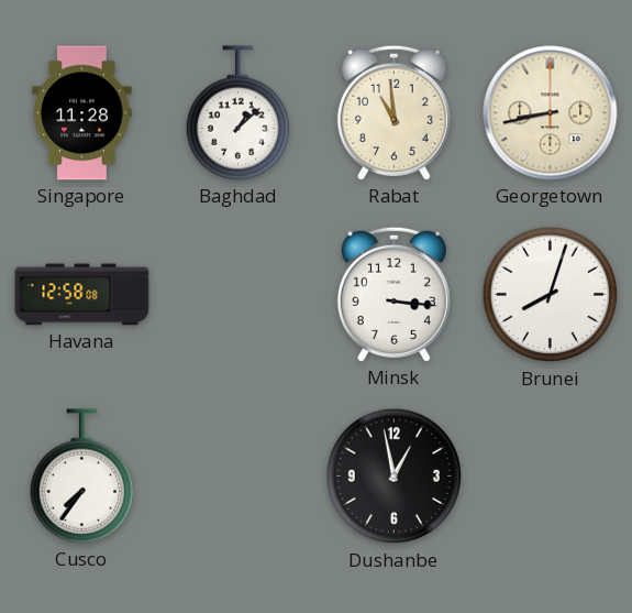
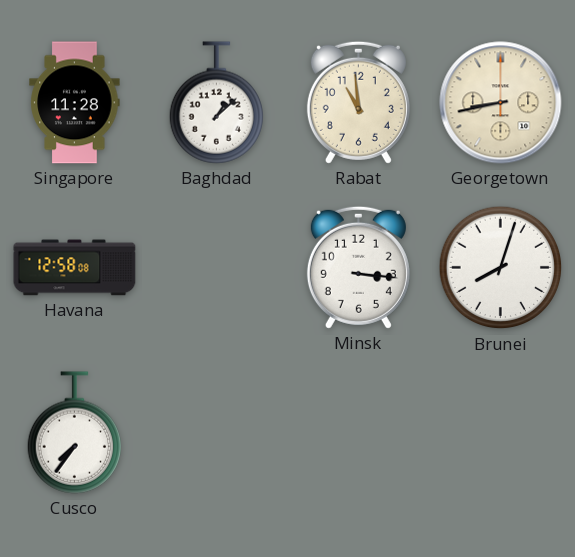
Dushanbe: 12:58 -> none (395, 477)
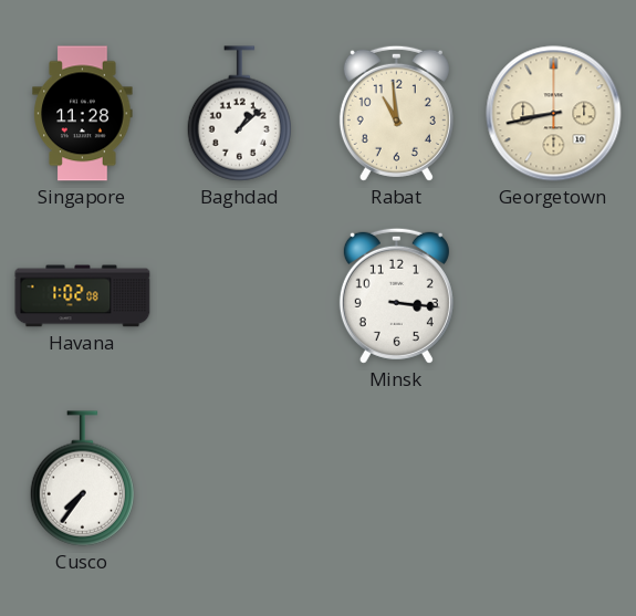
Havana: 12:58 -> 1:02 (83, 296)
Brunei: 8:03 -> none (501, 268)
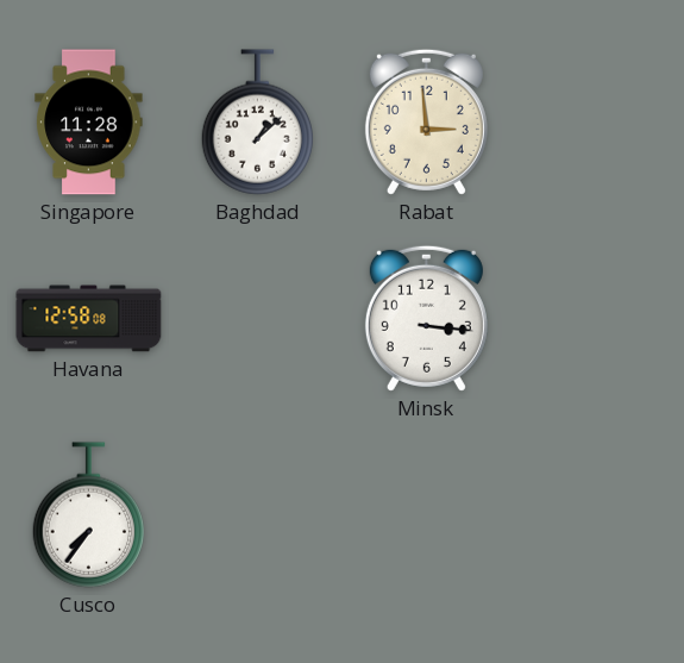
Rabat: 10:59 -> 2:59 (426, 121)
Georgetown: 8:43 -> none (554, 114)
Havana: 1:02 -> 12:58 (89, 319)
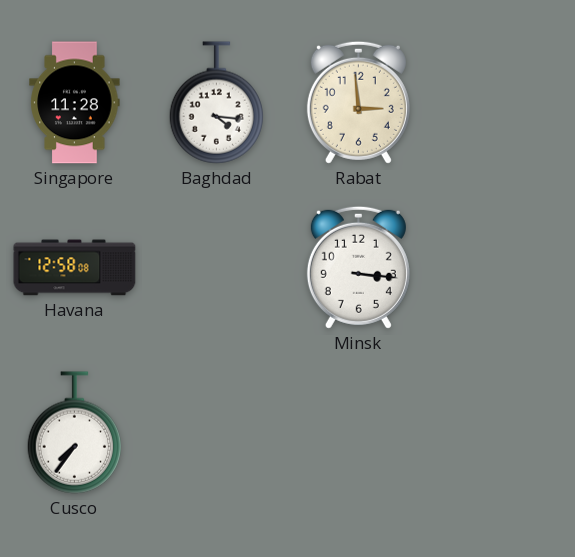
Baghdad: 1:08 -> 4:16 (216, 103)
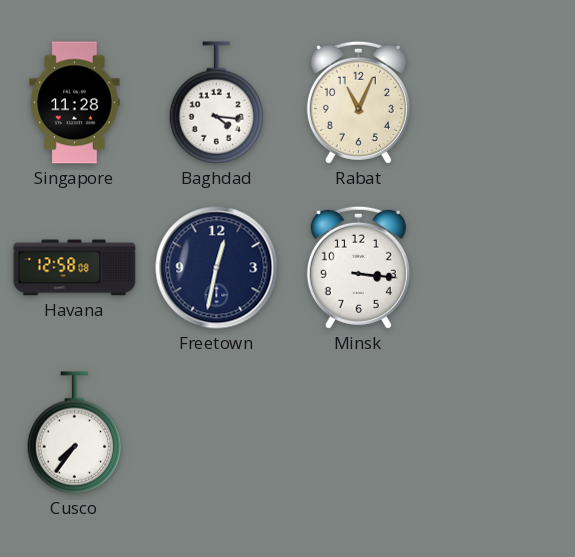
Rabat: 2:59 -> 11:04 (358, 102)
Freetown: none -> 12:32 (217, 268)
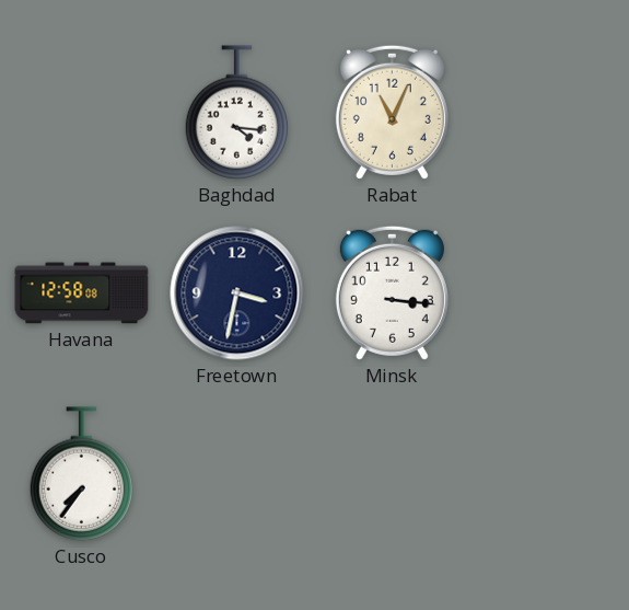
Singapore: 11:28 -> none (75, 103)
Freetown: 12:32 -> 3:32 (237, 294)
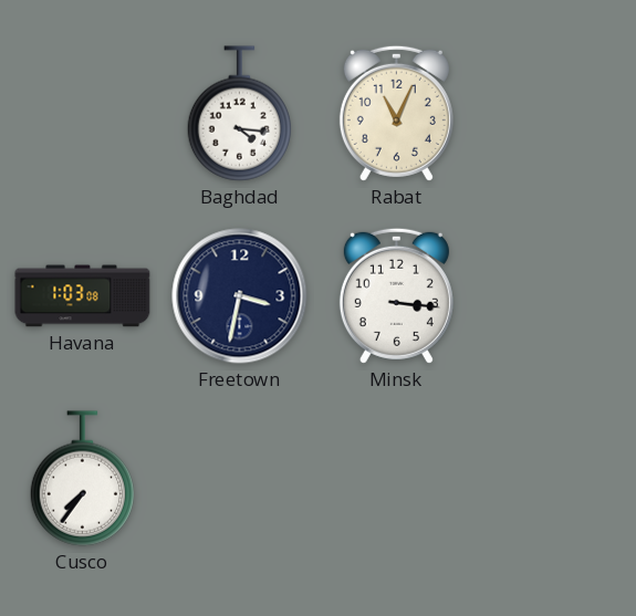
Havana: 12:58 -> 1:03 (83, 296)
